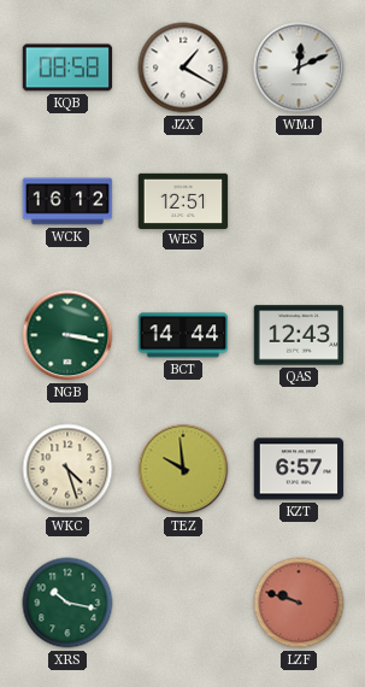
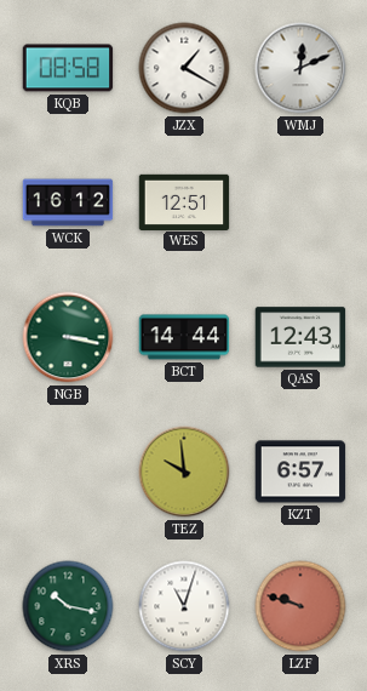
WKC: 4:27 -> none (67, 469)
SCY: none -> 11:03 (184, 606)
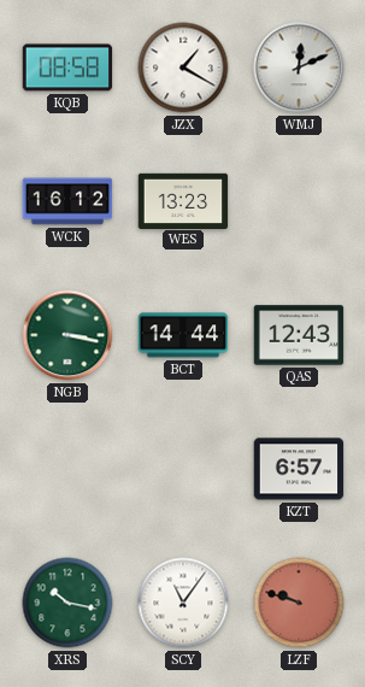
WES: 12:51 -> 13:23 (183, 200)
TEZ: 9:59 -> none (184, 472)
SCY: 11:03 -> 11:06 (183, 603)
